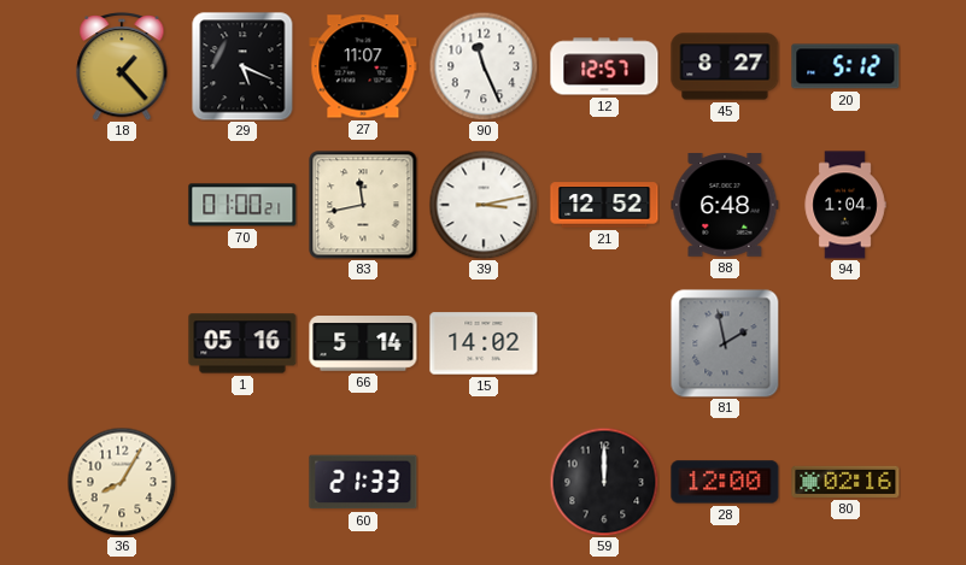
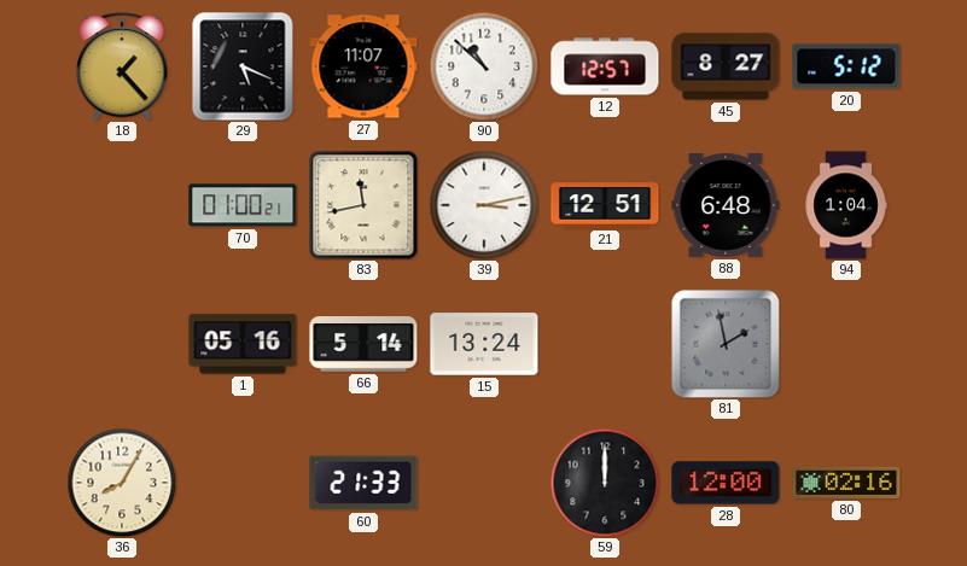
90: 11:26 -> 10:52 (484, 66)
21: 12:52 -> 12:51 (605, 205)
15: 14:02 -> 13:24 (484, 344)
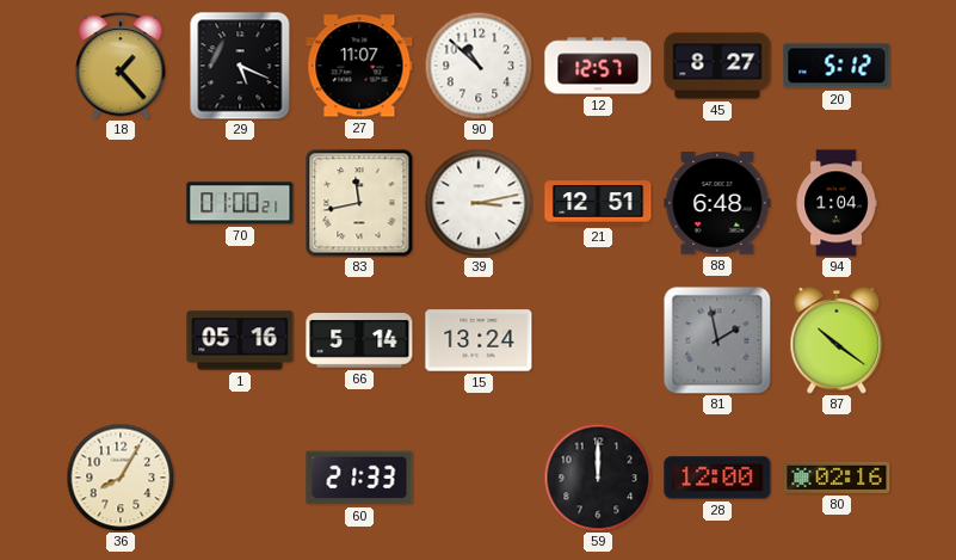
87: none -> 10:21 (837, 340)
